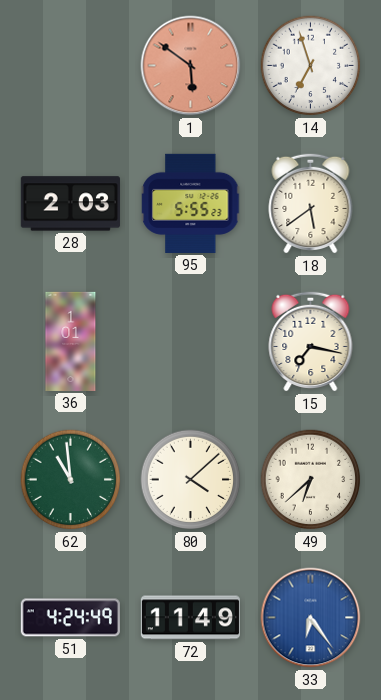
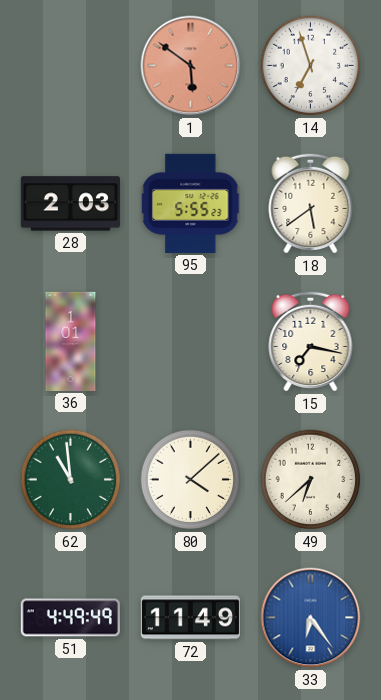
51: 4:24 -> 4:49 (70, 618)
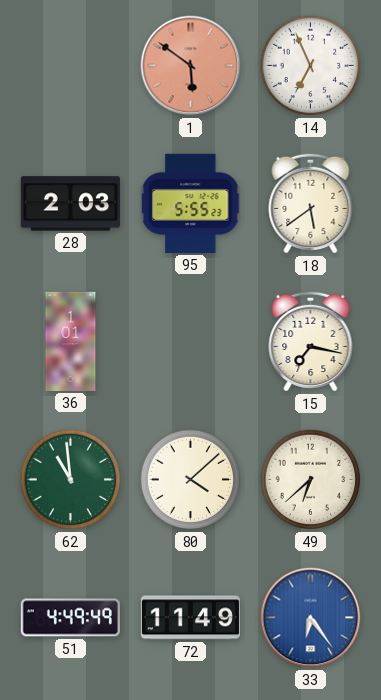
14: 6:57 -> 6:56 (311, 66)
